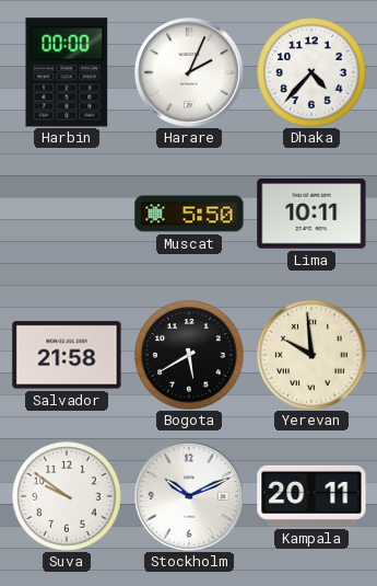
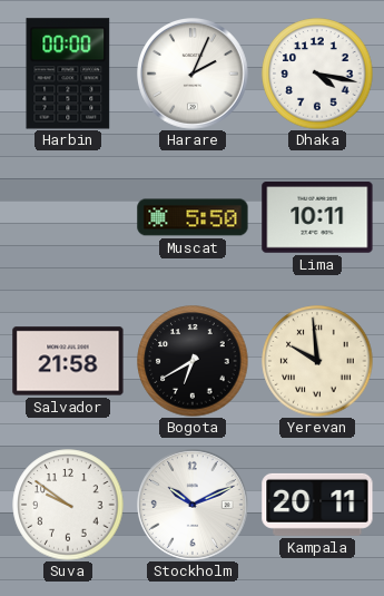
Dhaka: 4:37 -> 4:17 (317, 74)
Bogota: 5:40 -> 6:40 (193, 361)
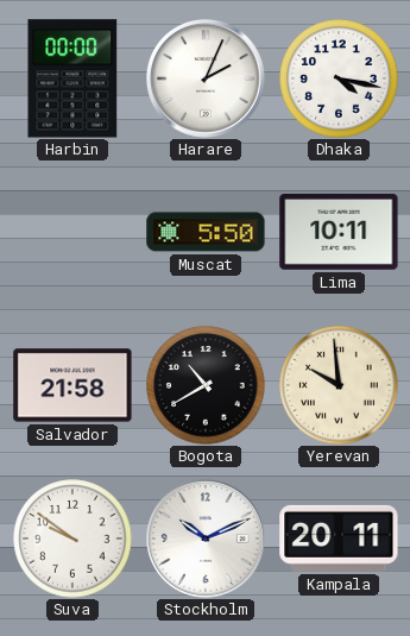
Bogota: 6:40 -> 10:40 (206, 385)
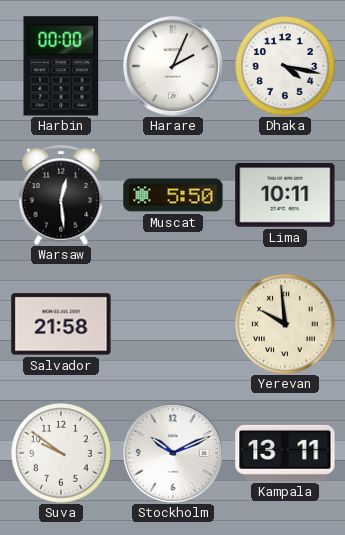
Warsaw: none -> 12:29 (61, 195)
Bogota: 10:40 -> none (206, 385)
Kampala: 20:11 -> 13:11 (285, 453)
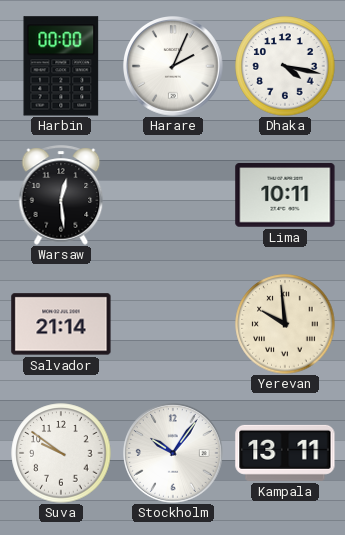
Muscat: 5:50 -> none (173, 195)
Salvador: 21:58 -> 21:14 (61, 324)
Stockholm: 10:11 -> 10:06 (174, 454)
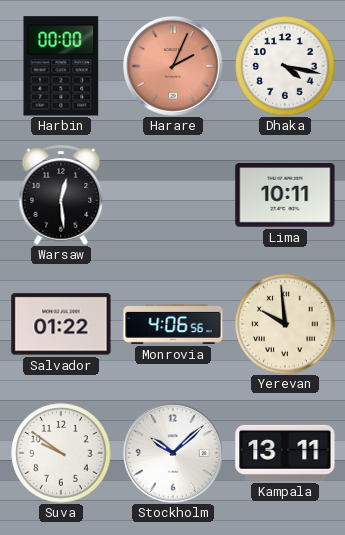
Harare dial: white -> salmon (174, 67)
Salvador: 21:14 -> 01:22 (61, 324)
Monrovia: none -> 4:06 (173, 324)
Stockholm: 10:06 -> 10:08 (174, 454)
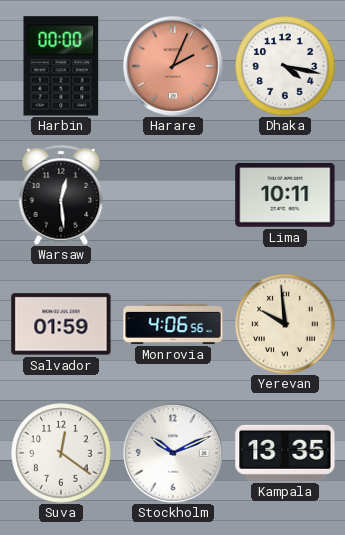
Salvador: 01:22 -> 01:59 (61, 324)
Suva: 9:51 -> 12:21 (61, 453)
Stockholm: 10:08 -> 10:11 (174, 454)
Kampala: 13:11 -> 13:35 (285, 453)
